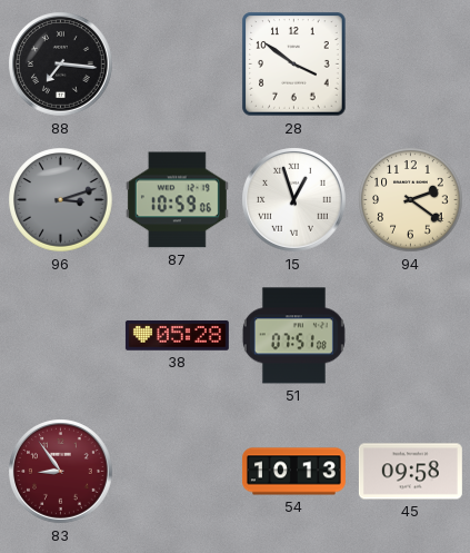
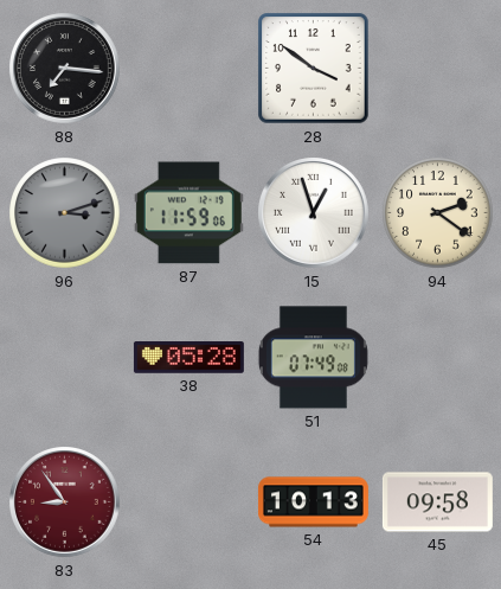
87: 10:59 -> 11:59 (188, 213)
51: 07:51 -> 07:49 (313, 358)
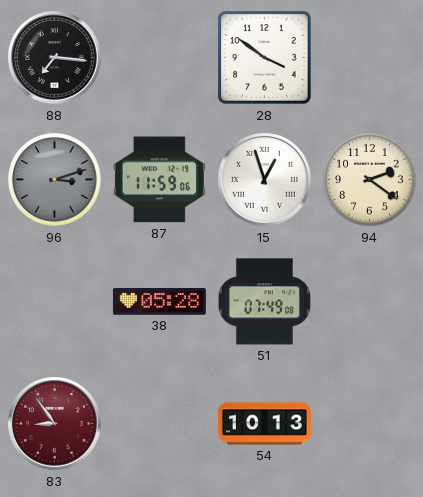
45: 09:58 -> none (437, 502)
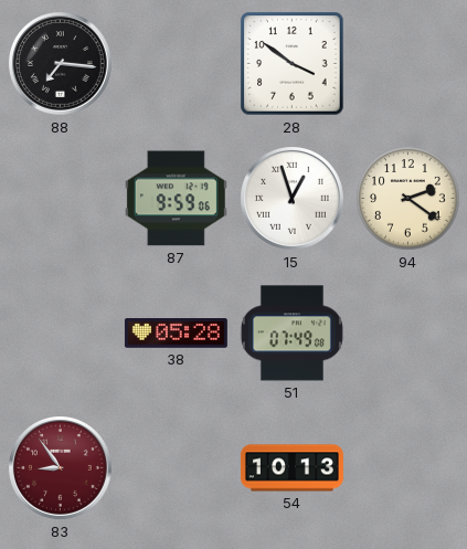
96: 3:12 -> none (55, 180)
87: 11:59 -> 9:59 (176, 199)
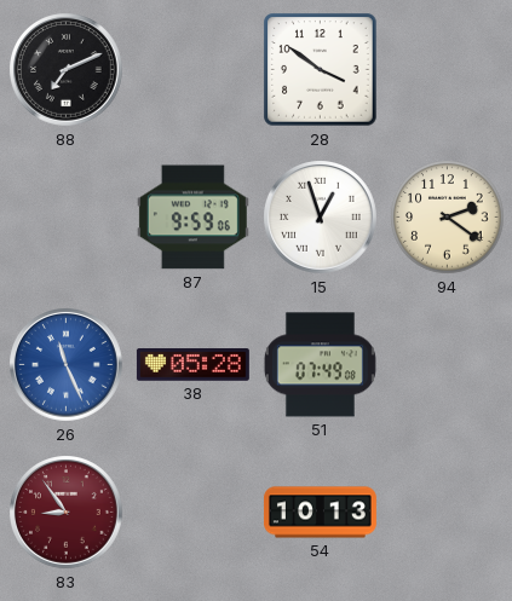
88: 7:16 -> 7:11 (67, 70)
26: none -> 11:26 (67, 365)
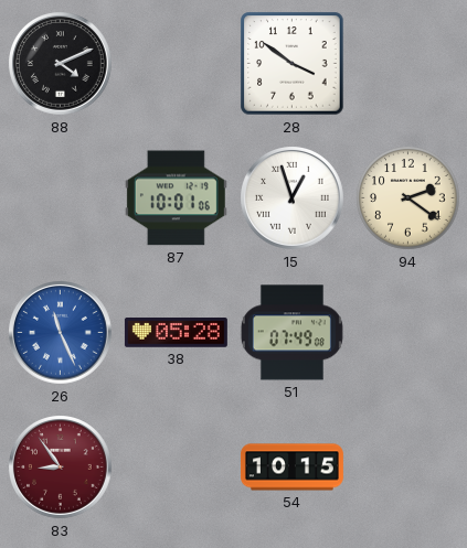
88: 7:11 -> 4:11 (61, 64)
87: 9:59 -> 10:01 (176, 198)
54: 10:13 -> 10:15 (291, 468)
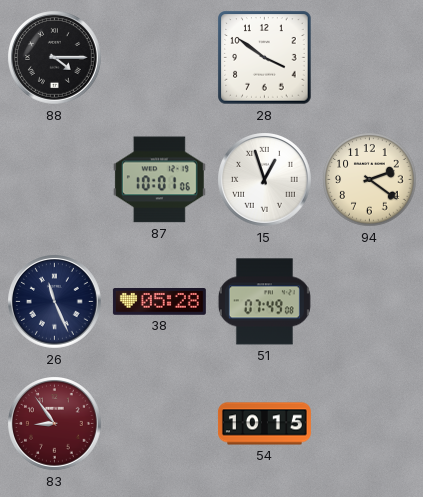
88: 4:11 -> 4:15 (55, 58)
26 dial: blue -> navy (55, 302)
